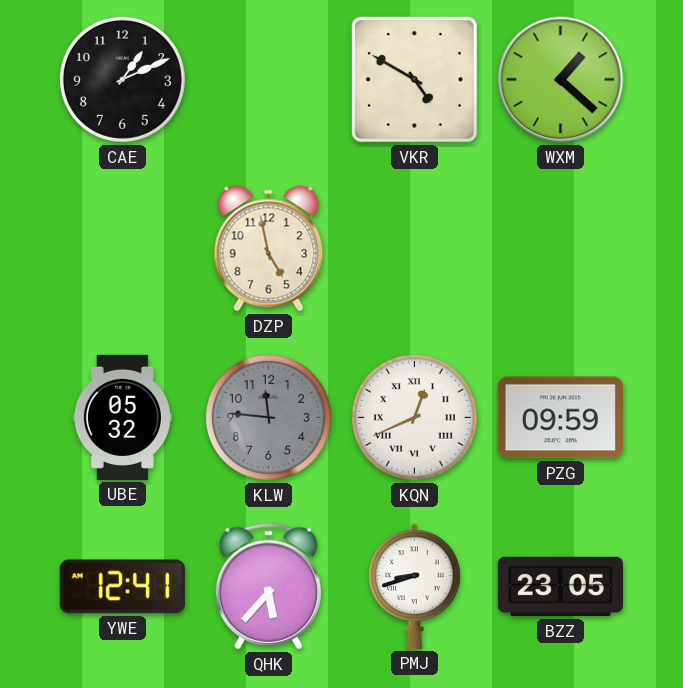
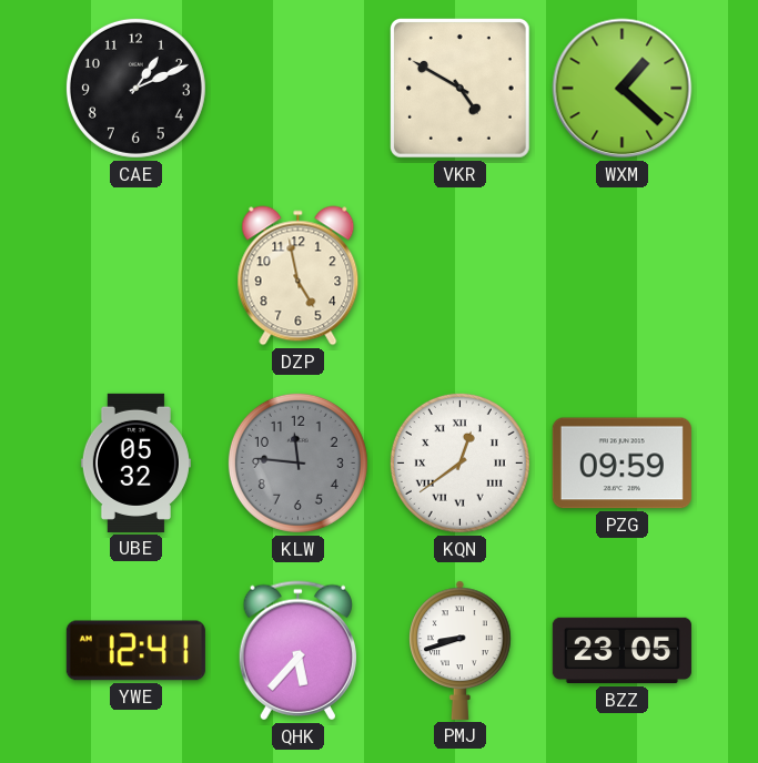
KQN: 12:41 -> 12:39 (459, 462)
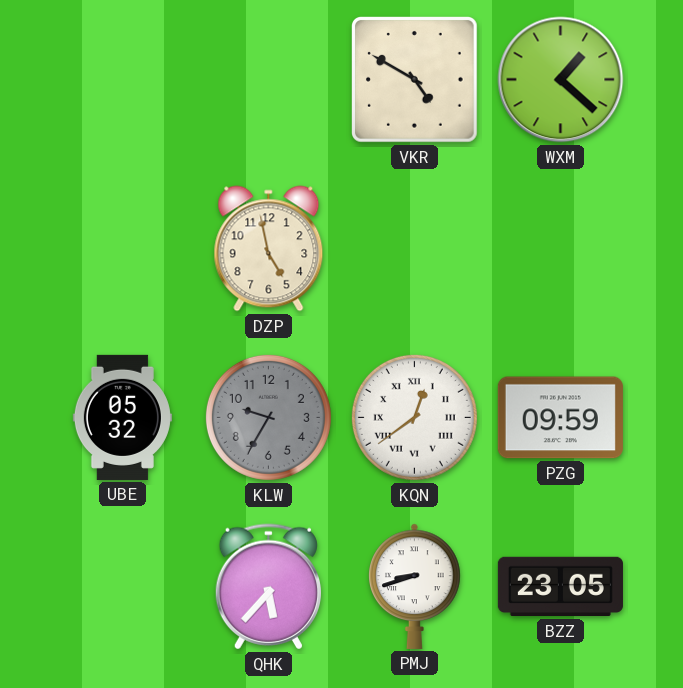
CAE: 1:11 -> none (135, 88)
KLW: 11:46 -> 9:35 (268, 417)
YWE: 12:41 -> none (135, 651)
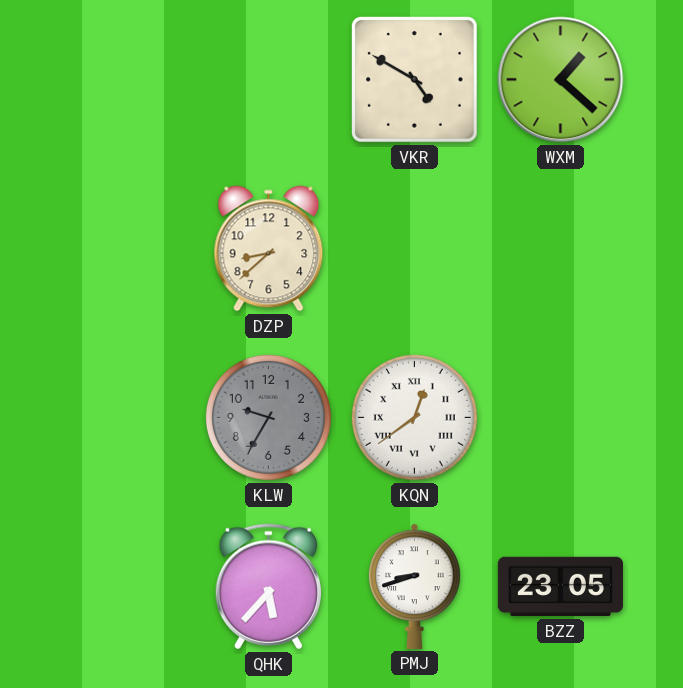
DZP: 4:58 -> 8:38 (269, 249)
UBE: 05:32 -> none (122, 417)
PZG: 09:59 -> none (560, 418)
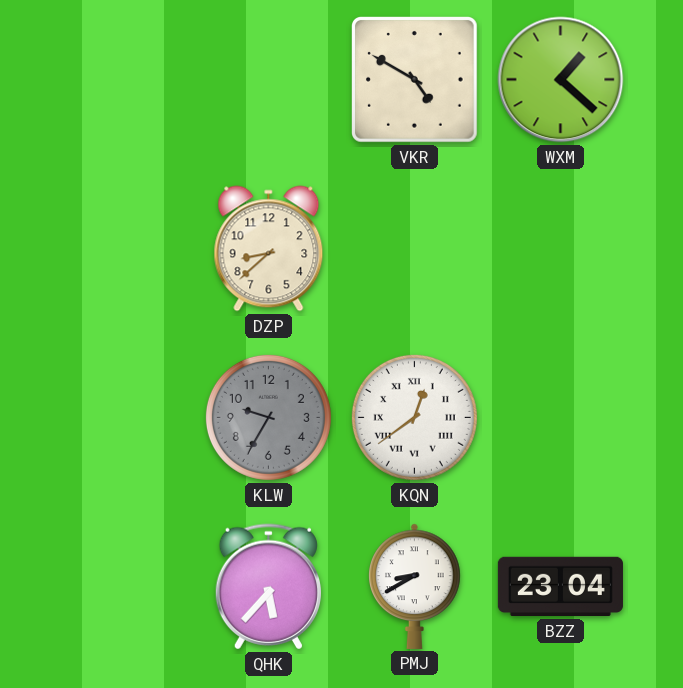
PMJ: 8:42 -> 8:40 (415, 586)
BZZ: 23:05 -> 23:04 (560, 587)
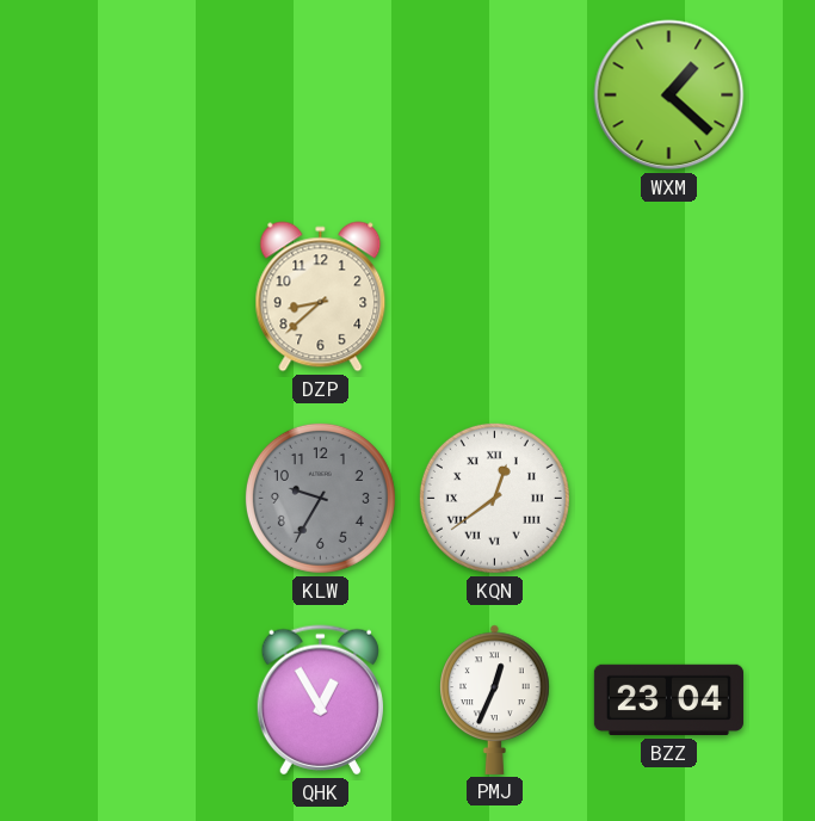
VKR: 4:50 -> none (415, 80)
QHK: 5:37 -> 12:55 (320, 700)
PMJ: 8:40 -> 12:34 (495, 699)
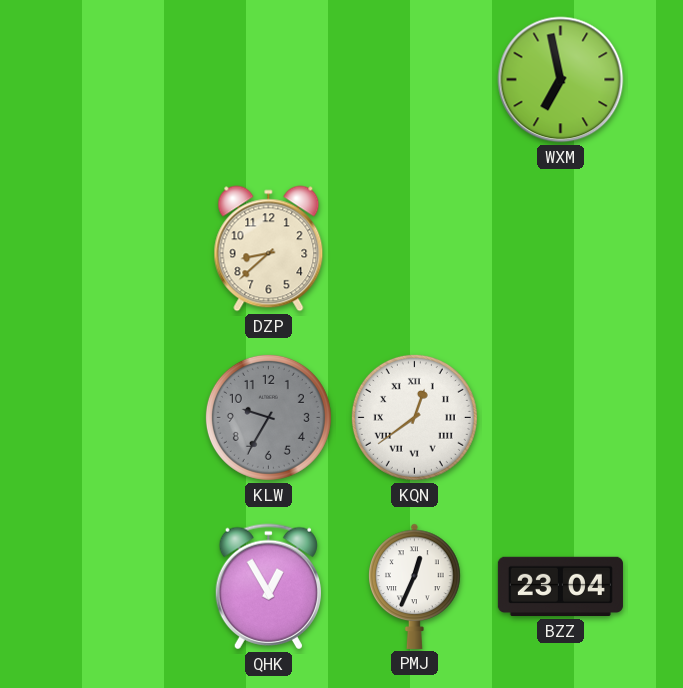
WXM: 1:22 -> 6:58 (561, 80)
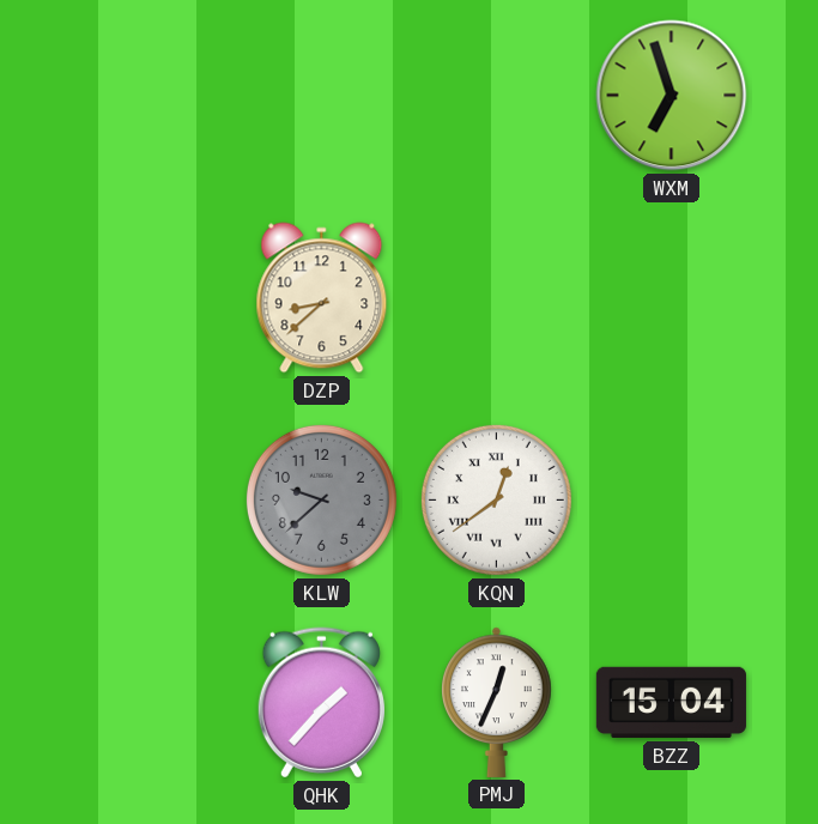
WXM: 6:58 -> 6:57 (672, 96)
KLW: 9:35 -> 9:38 (321, 499)
QHK: 12:55 -> 1:37 (321, 703)
BZZ: 23:04 -> 15:04 (671, 703)
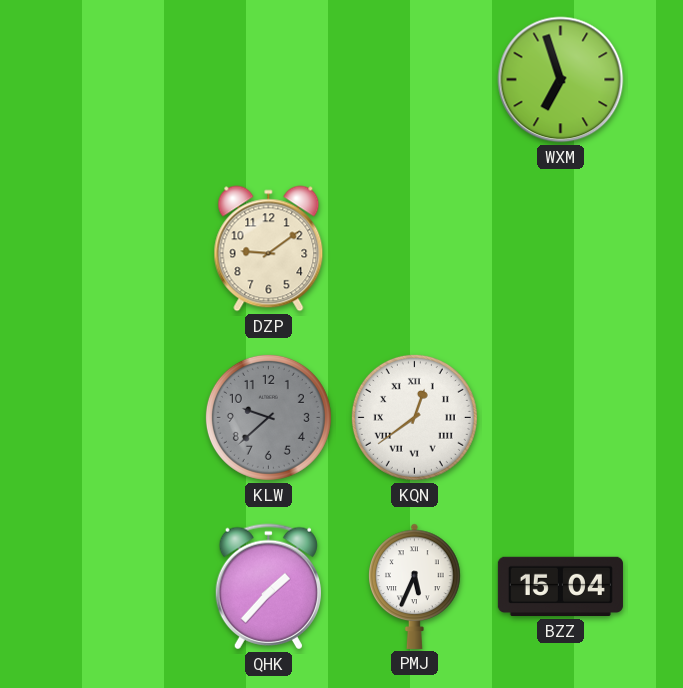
DZP: 8:38 -> 9:09 (269, 249)
PMJ: 12:34 -> 5:34 (415, 586)
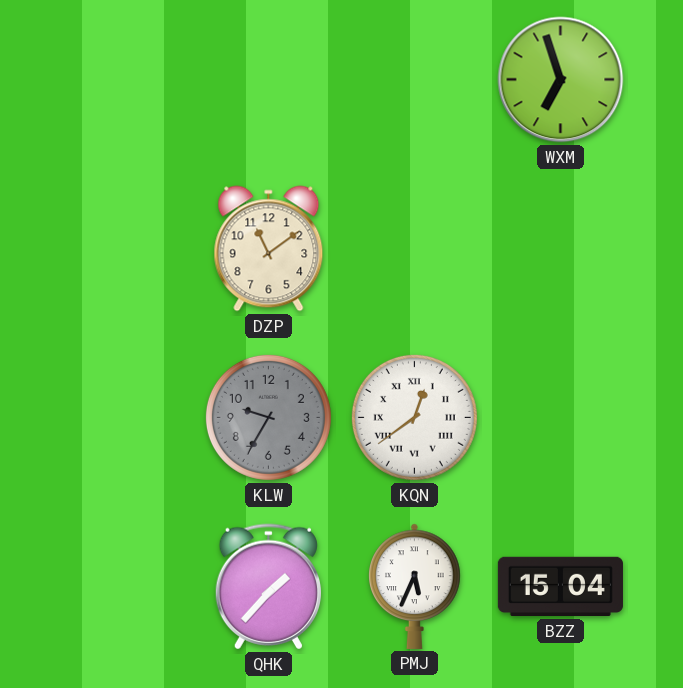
DZP: 9:09 -> 11:09 (269, 249)
KLW: 9:38 -> 9:35 (268, 417)
